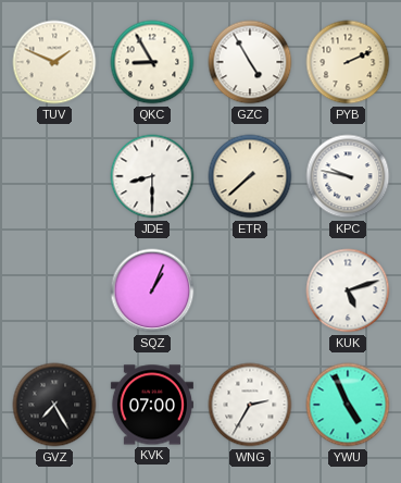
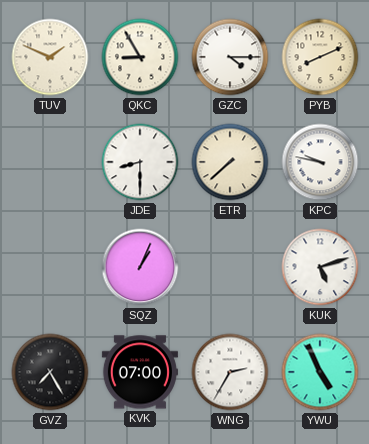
GZC: 4:55 -> 4:15 (230, 57)
PYB: 2:11 -> 8:11 (320, 57)
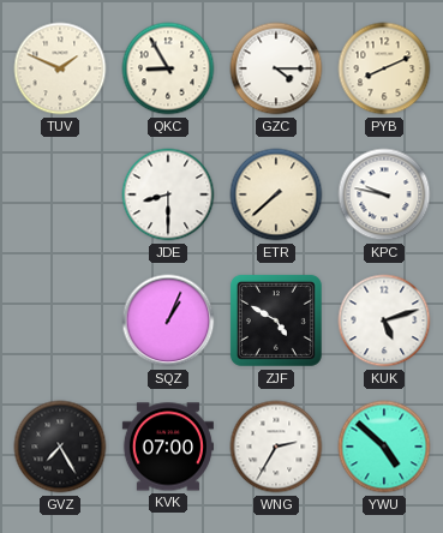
ZJF: none -> 4:50 (276, 321)
YWU: 4:56 -> 4:52 (384, 447)
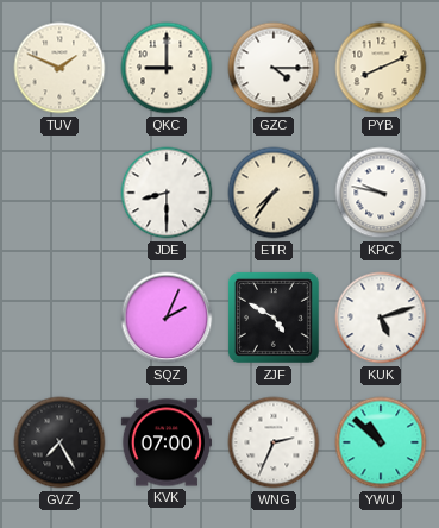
QKC: 8:55 -> 9:00 (167, 68)
ETR: 7:38 -> 7:36 (274, 193)
SQZ: 1:04 -> 2:04 (167, 318)
WNG: 2:35 -> 2:34 (274, 442)
YWU: 4:52 -> 10:52 (381, 442)
